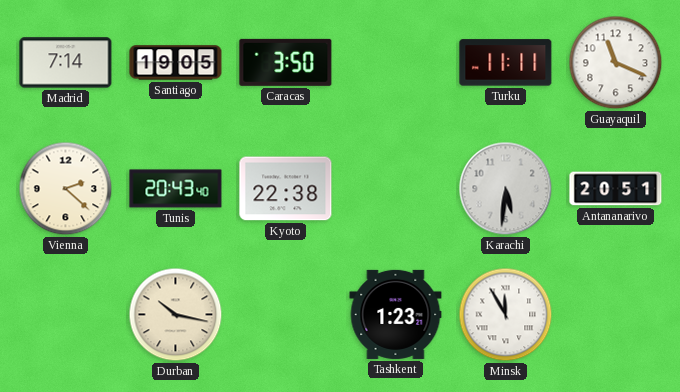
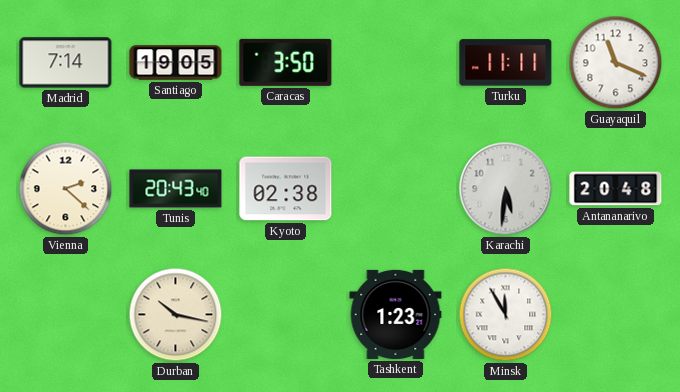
Kyoto: 22:38 -> 02:38 (286, 189)
Antananarivo: 20:51 -> 20:48 (616, 189)
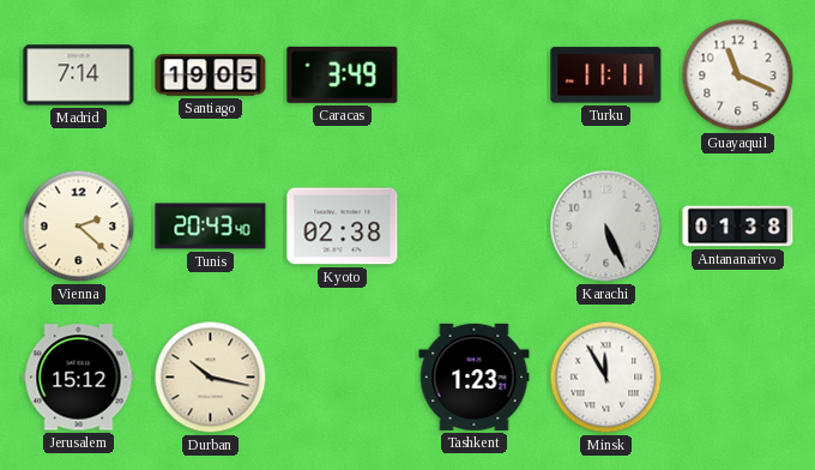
Caracas: 3:50 -> 3:49 (343, 74)
Karachi: 5:31 -> 5:26 (606, 227)
Antananarivo: 20:48 -> 01:38 (738, 227)
Jerusalem: none -> 15:12 (79, 378)
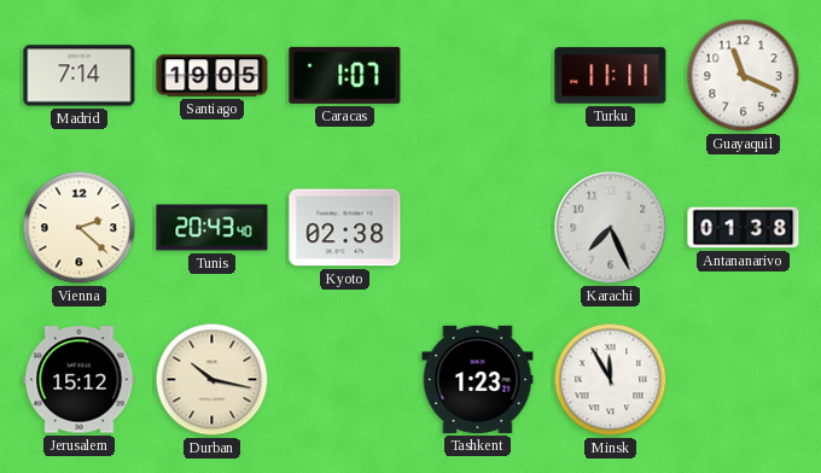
Caracas: 3:49 -> 1:07 (345, 75)
Karachi: 5:26 -> 7:26 (611, 228)
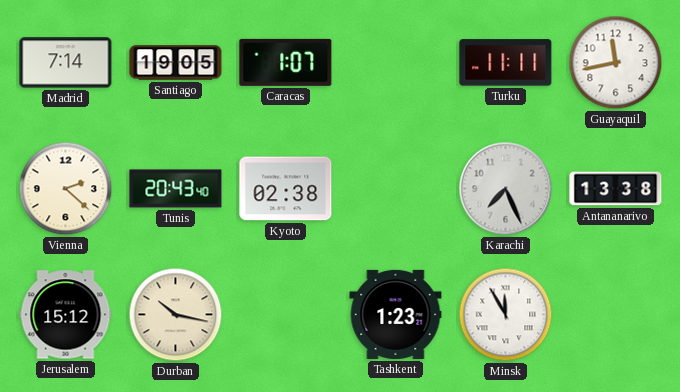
Guayaquil: 11:19 -> 11:43 (616, 63)
Antananarivo: 01:38 -> 13:38 (616, 189)
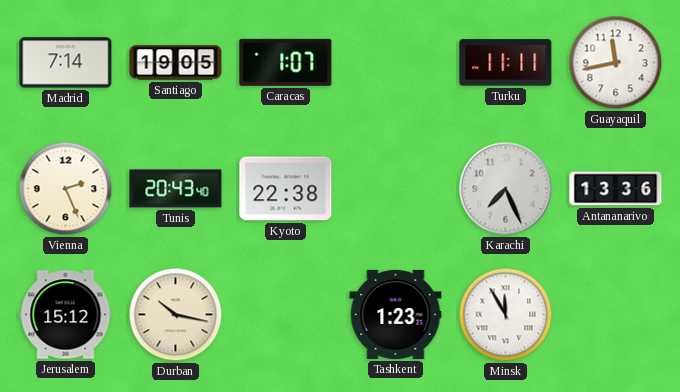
Vienna: 2:22 -> 2:26 (66, 189)
Kyoto: 02:38 -> 22:38 (286, 189)
Antananarivo: 13:38 -> 13:36 (616, 189)
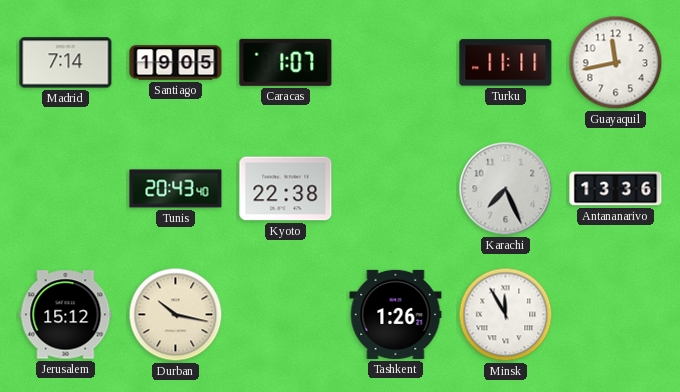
Vienna: 2:26 -> none (66, 189)
Tashkent: 1:23 -> 1:26 (396, 314)
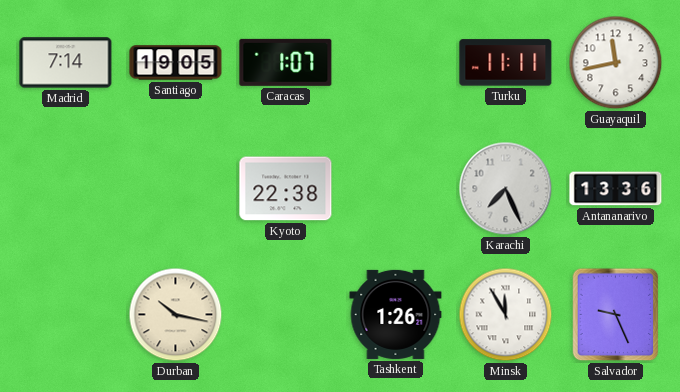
Tunis: 20:43 -> none (176, 189)
Jerusalem: 15:12 -> none (66, 315)
Salvador: none -> 9:26 (616, 315)
